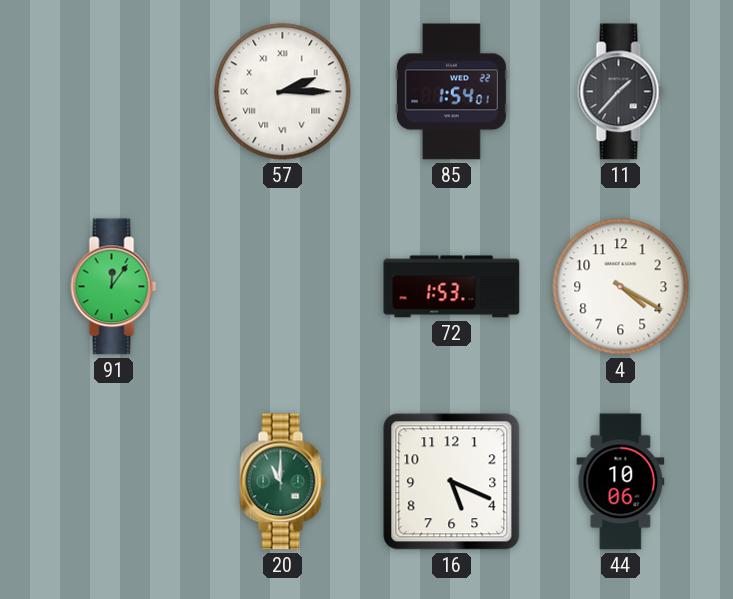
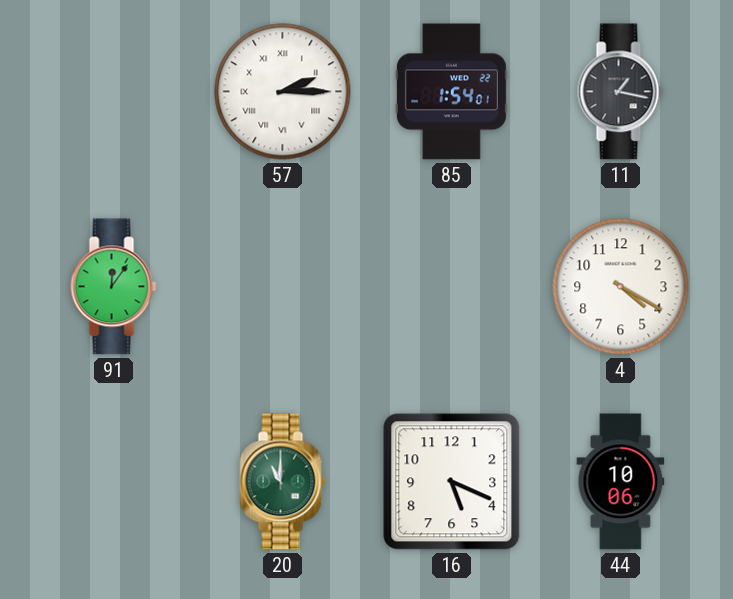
11: 1:37 -> 1:17 (621, 92)
72: 1:53 -> none (452, 287)
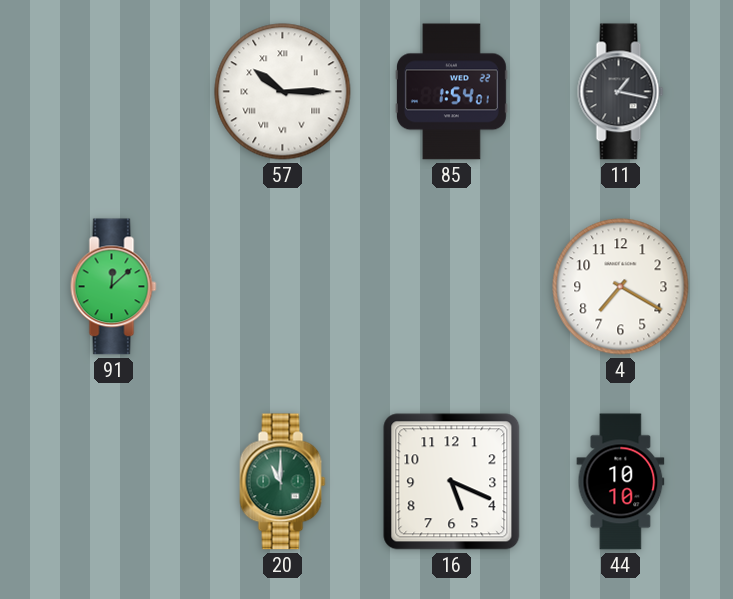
57: 2:15 -> 10:15 (283, 92)
91: 12:06 -> 12:08 (114, 287)
4: 4:20 -> 7:20 (621, 287)
44: 10:06 -> 10:10 (621, 482)
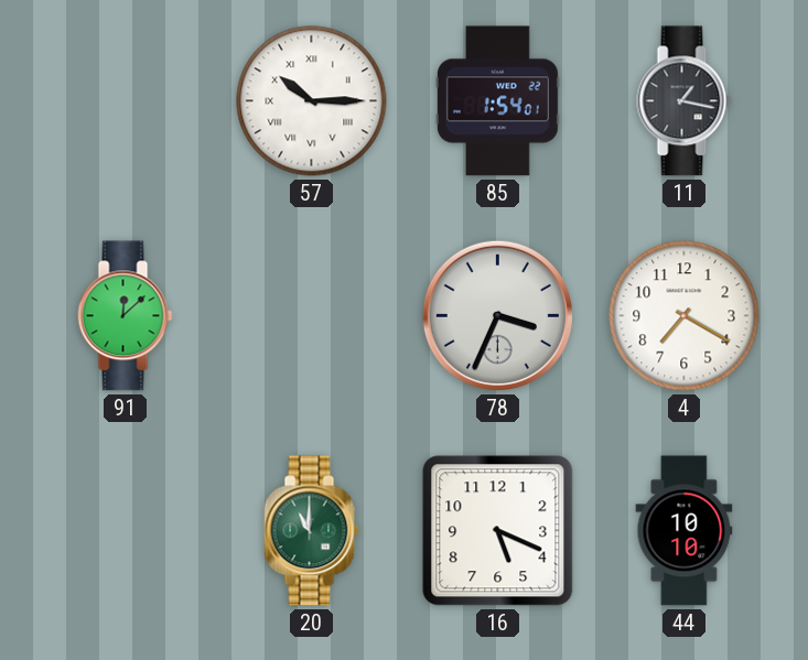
78: none -> 3:34 (497, 315)
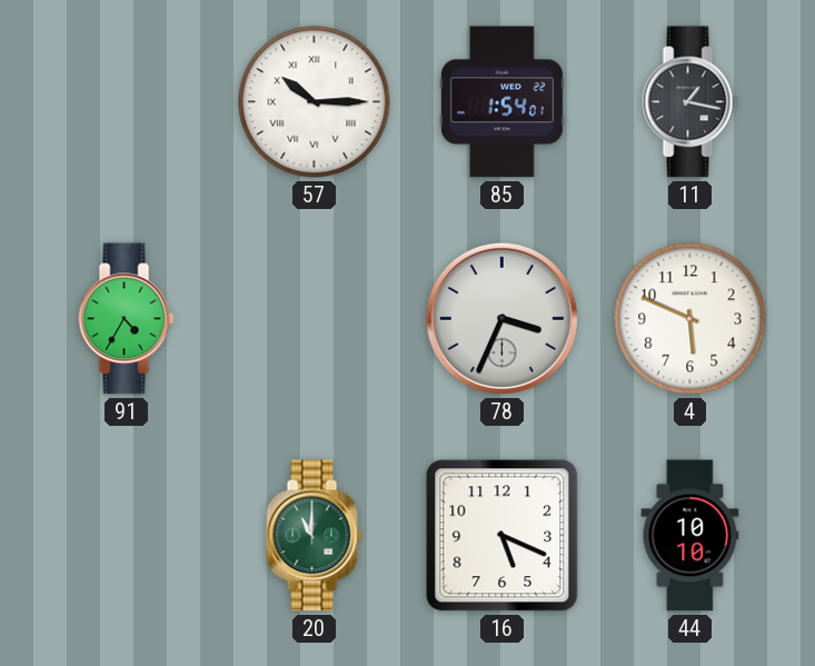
91: 12:08 -> 4:35 (127, 319)
4: 7:20 -> 5:49 (690, 319)
